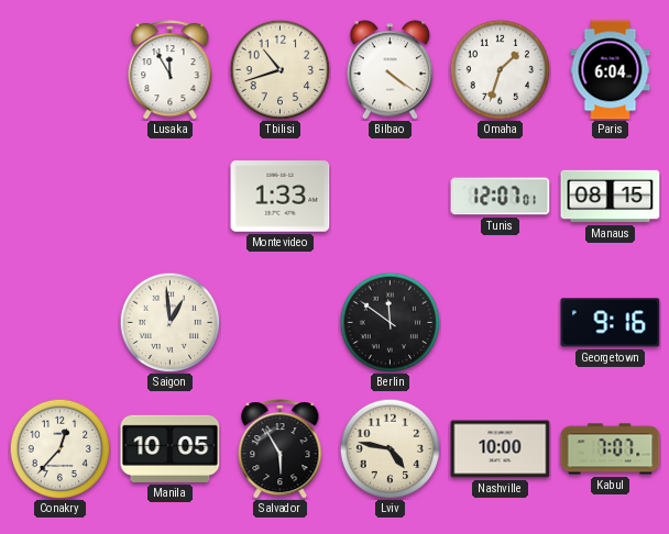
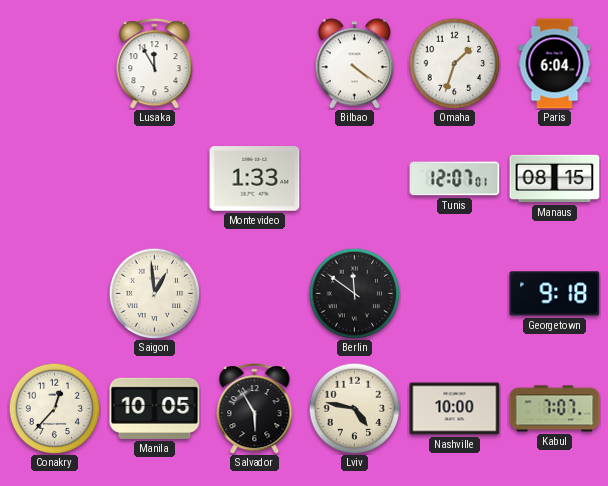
Tbilisi: 10:42 -> none (279, 69)
Georgetown: 9:16 -> 9:18 (555, 294)
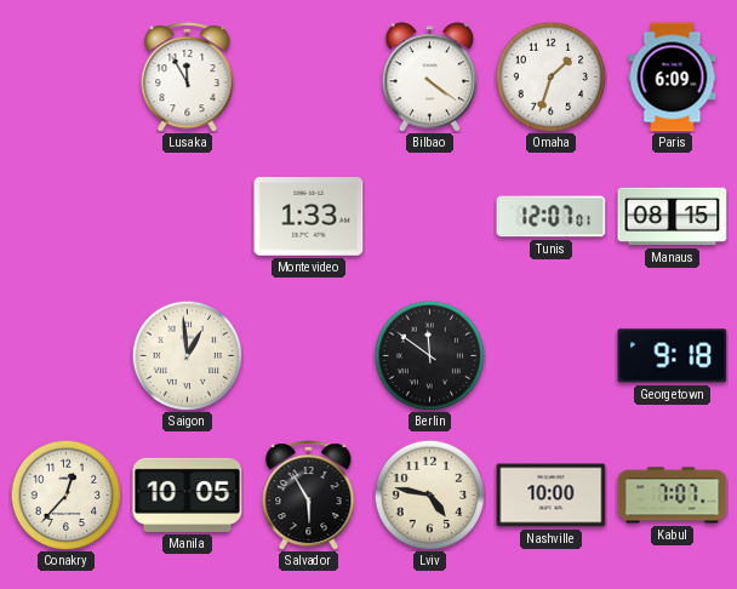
Paris: 6:04 -> 6:09 (673, 78)
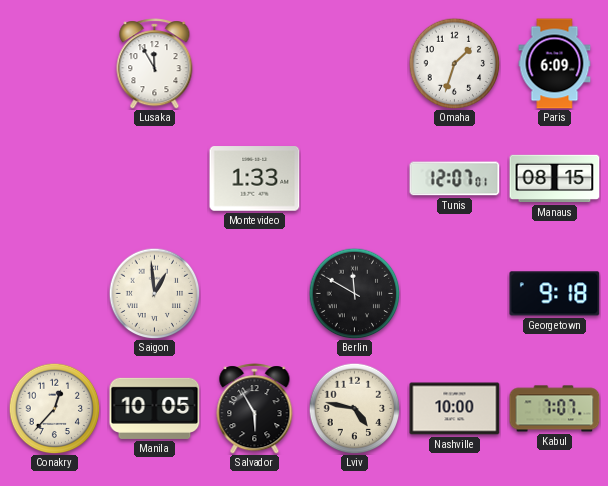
Bilbao: 4:21 -> none (430, 78)
Berlin: 11:51 -> 11:50 (354, 293)
